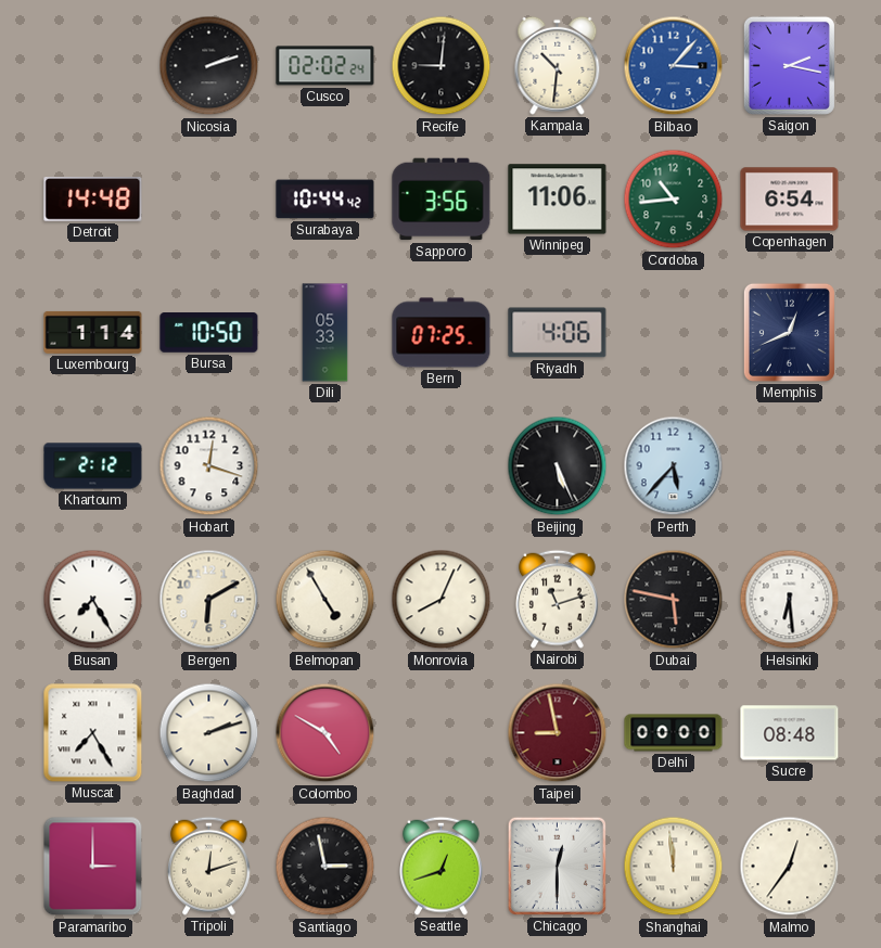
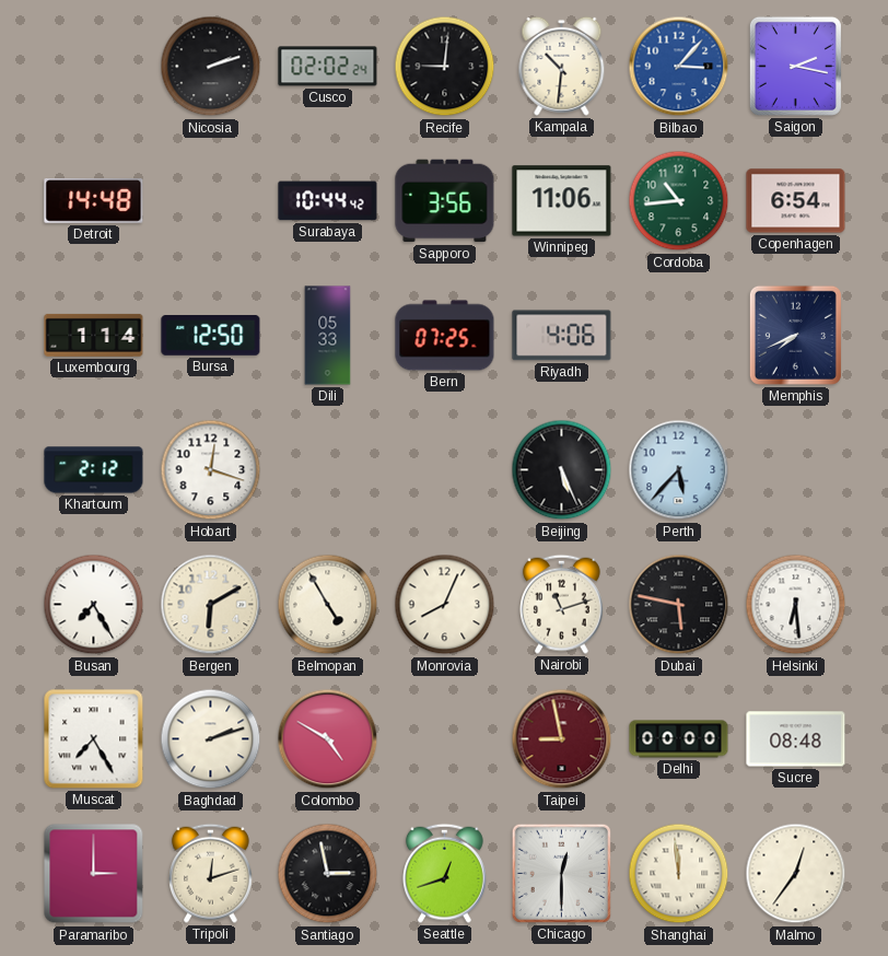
Bursa: 10:50 -> 12:50 (211, 336)
Memphis: 12:41 -> 7:41 (795, 335)
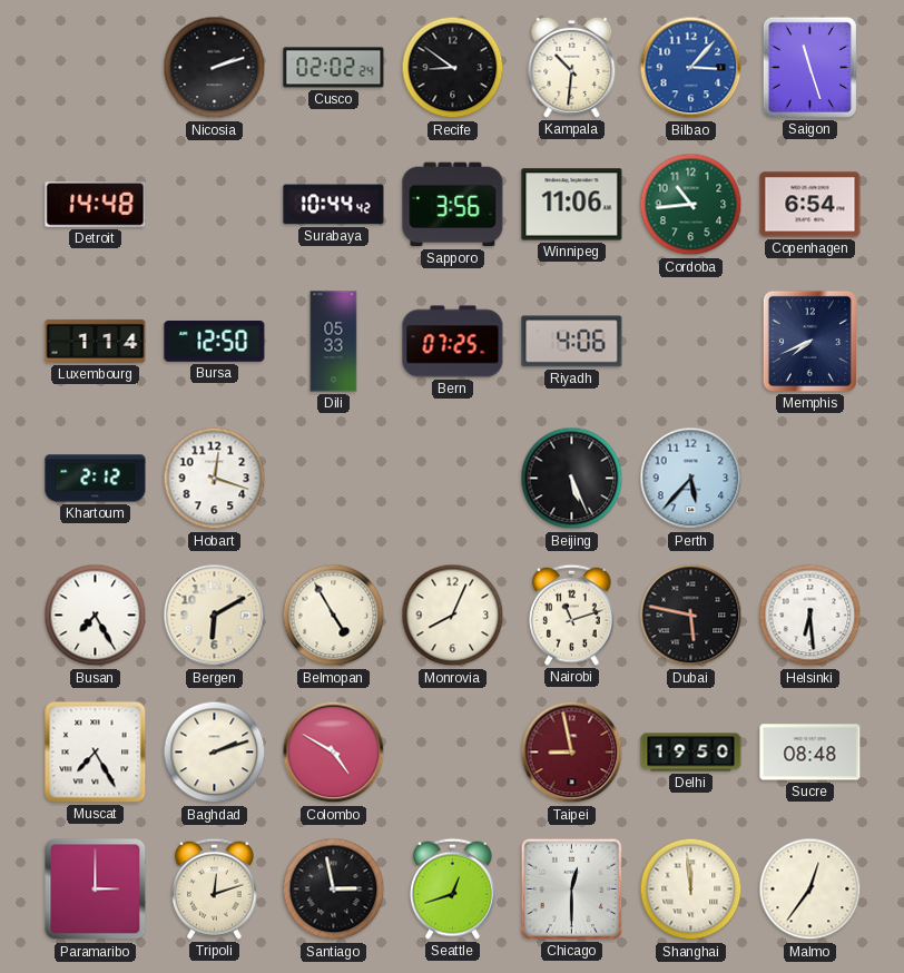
Recife: 9:01 -> 8:51 (453, 68)
Saigon: 2:17 -> 11:27 (809, 67)
Delhi: 00:00 -> 19:50 (691, 753)
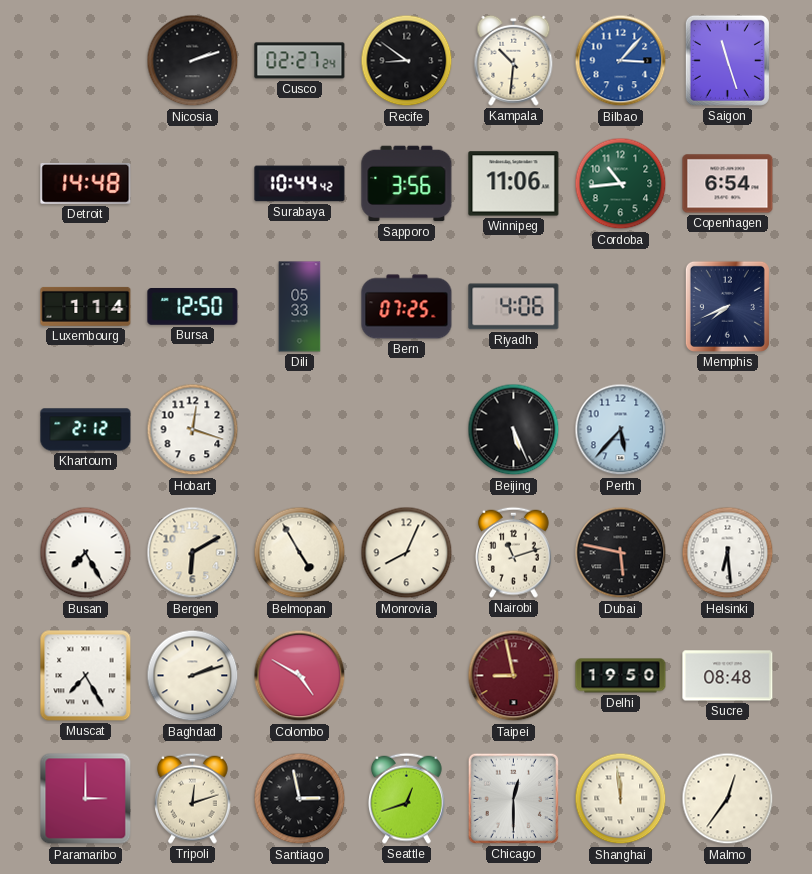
Cusco: 02:02 -> 02:27 (300, 61)
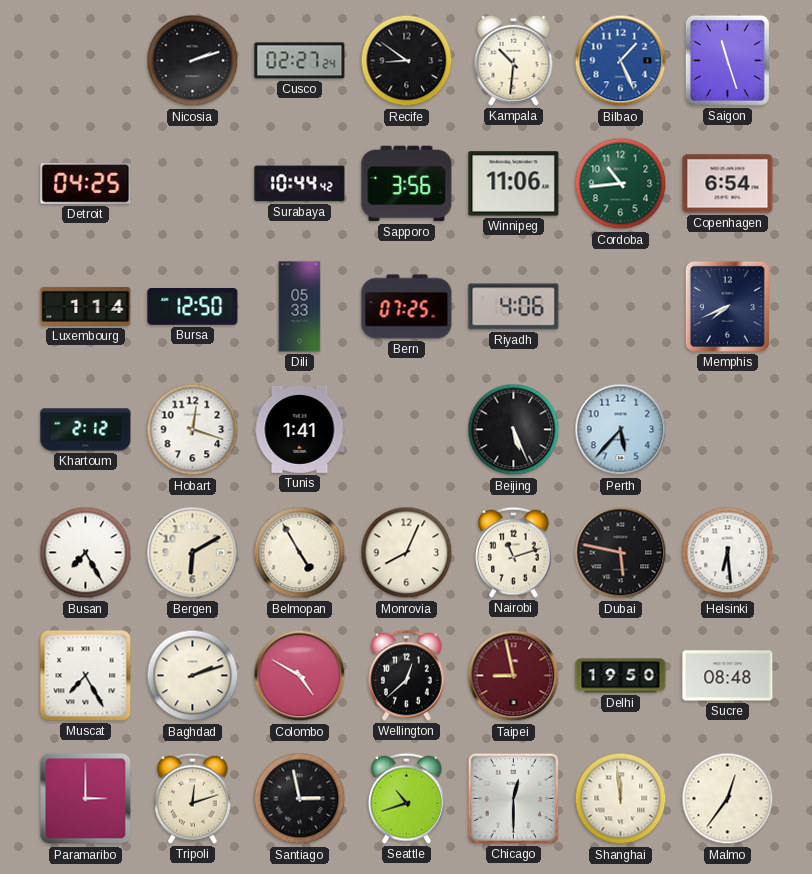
Bilbao: 3:07 -> 1:26 (621, 61)
Detroit: 14:48 -> 04:25 (86, 184)
Tunis: none -> 1:41 (300, 429)
Wellington: none -> 12:38 (407, 675)
Seattle: 12:42 -> 10:42 (407, 798)
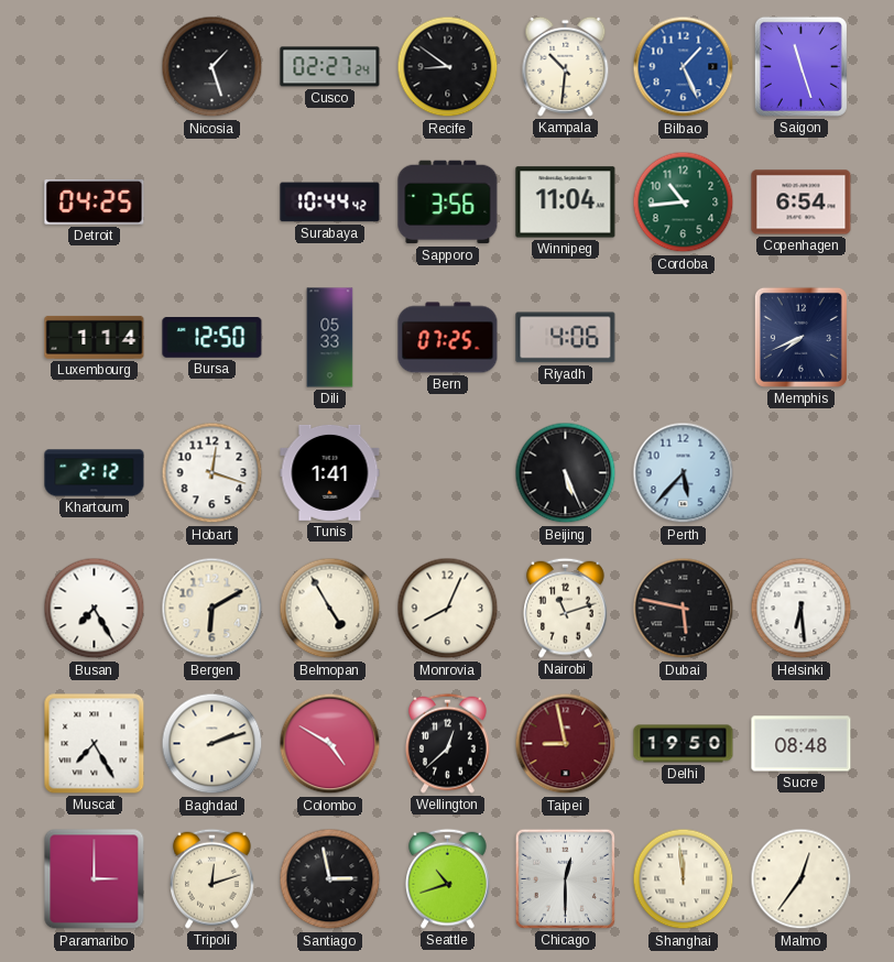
Nicosia: 2:12 -> 1:27 (212, 67)
Winnipeg: 11:06 -> 11:04 (566, 203)
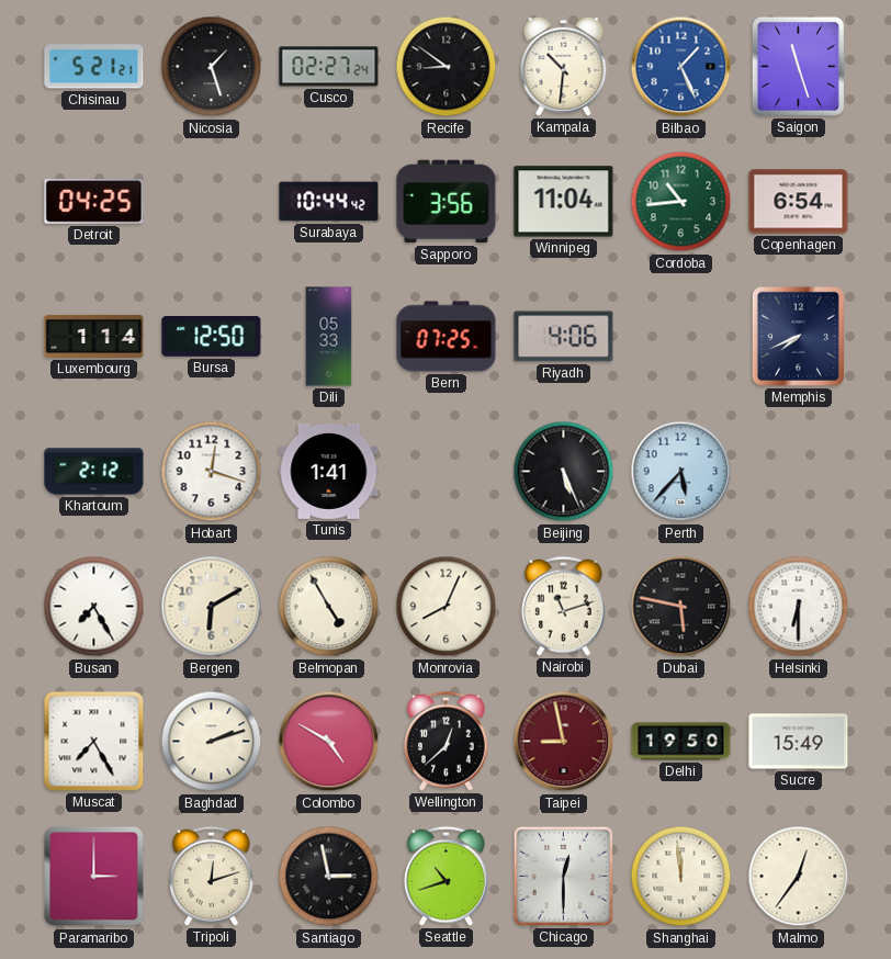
Chisinau: none -> 5:21 (94, 67)
Helsinki: 6:29 -> 6:30 (799, 607)
Sucre: 08:48 -> 15:49 (799, 742)
